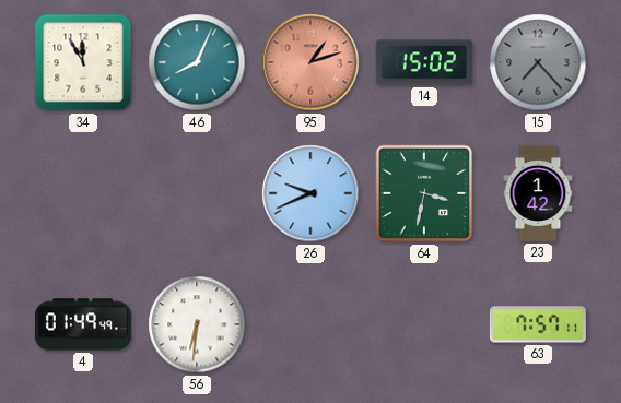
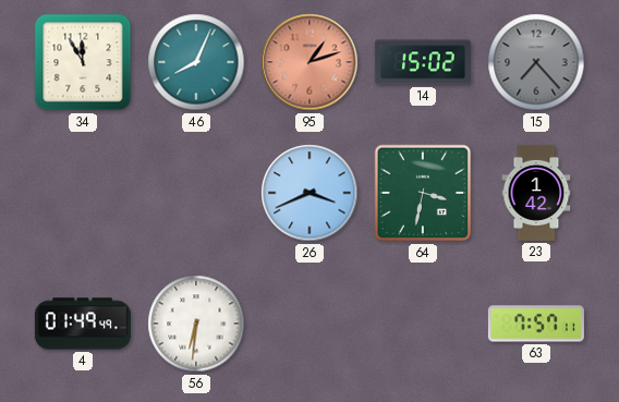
26: 9:41 -> 3:41 (309, 193)
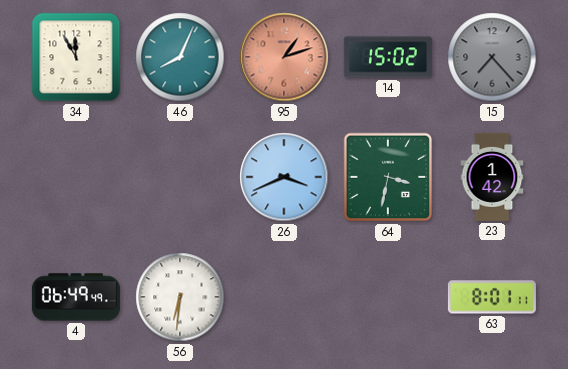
4: 01:49 -> 06:49 (76, 297)
63: 7:57 -> 8:01 (492, 297)
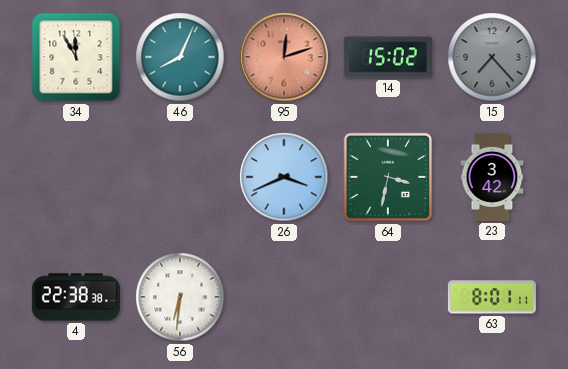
95: 1:12 -> 12:12 (284, 57)
23: 1:42 -> 3:42 (492, 177)
4: 06:49 -> 22:38 (76, 297)
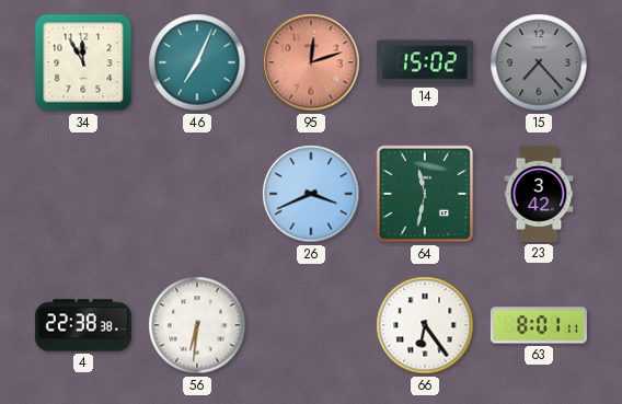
46: 8:04 -> 7:04 (197, 62)
64: 3:32 -> 11:32 (425, 194)
66: none -> 6:24 (425, 325)
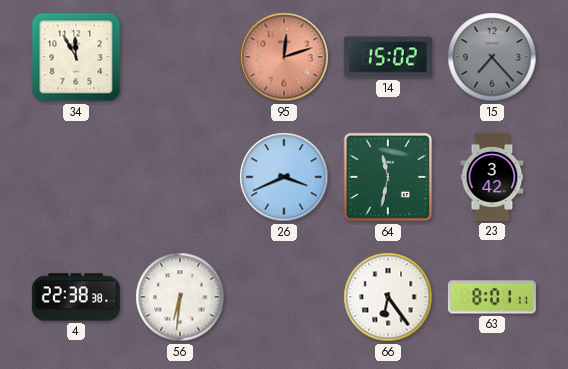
46: 7:04 -> none (197, 62)
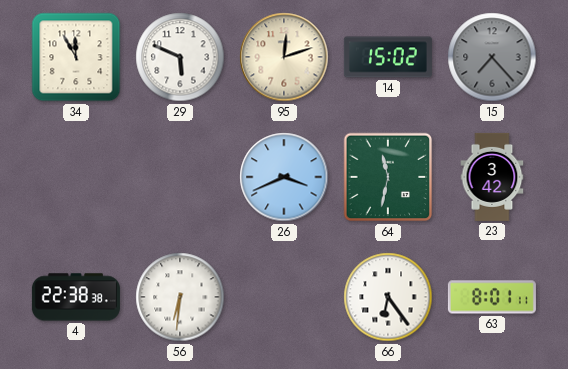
29: none -> 5:49 (180, 57)
95 dial: salmon -> cream (284, 57)
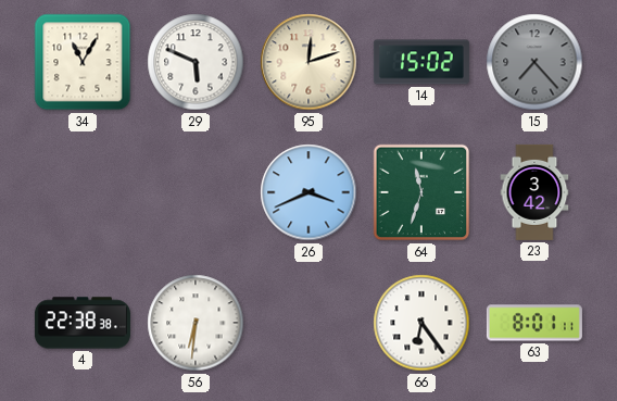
34: 11:55 -> 11:05 (83, 62)
64: 11:32 -> 11:33 (421, 192)
